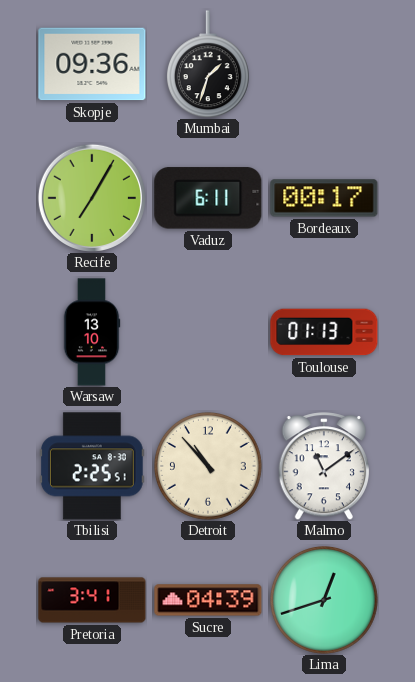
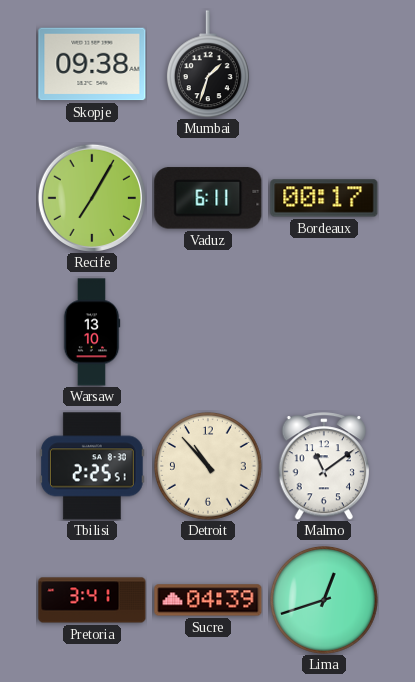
Skopje: 09:36 -> 09:38 (92, 64)
Toulouse: 01:13 -> none (324, 332)
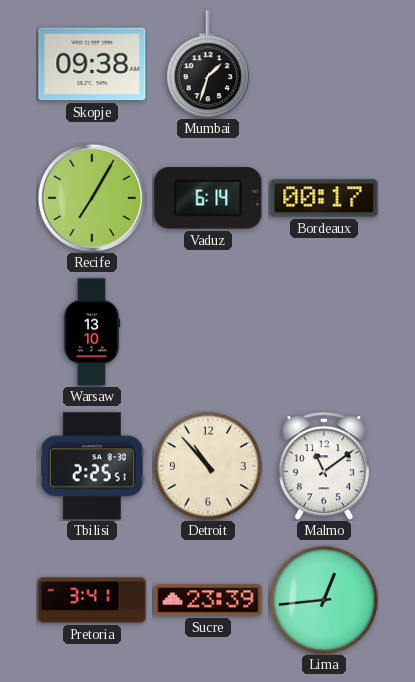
Vaduz: 6:11 -> 6:14 (208, 198)
Sucre: 04:39 -> 23:39 (208, 600)
Lima: 12:42 -> 12:44 (325, 601)
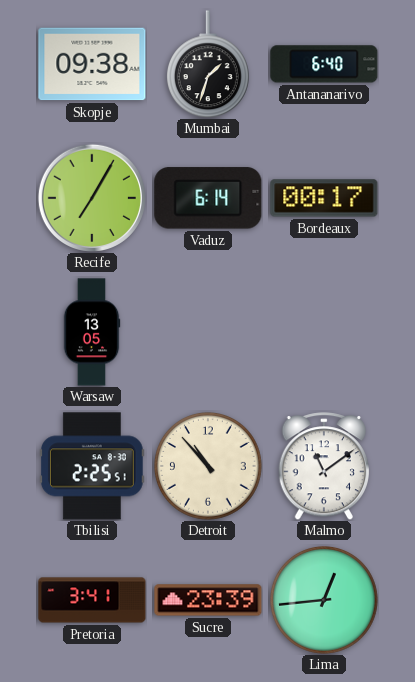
Antananarivo: none -> 6:40 (324, 64)
Warsaw: 13:10 -> 13:05 (92, 332)
